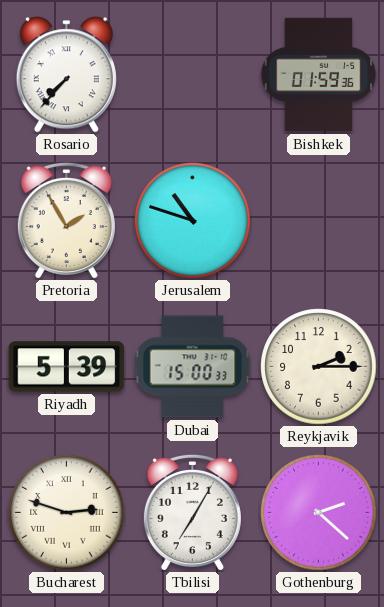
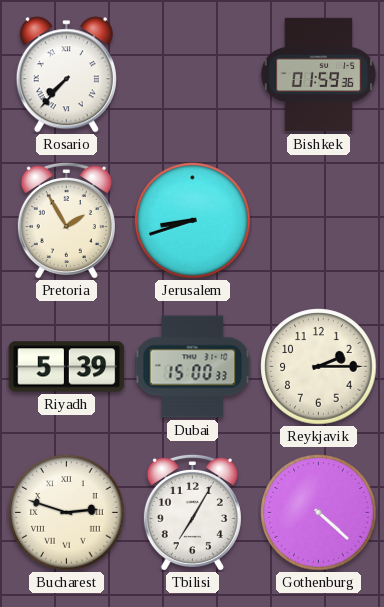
Jerusalem: 10:48 -> 8:42 (193, 221)
Gothenburg: 2:22 -> 4:22 (319, 513)
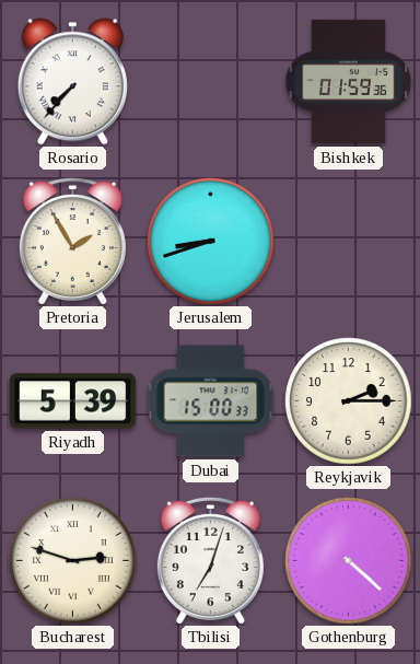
Tbilisi: 7:05 -> 7:03 (210, 560)
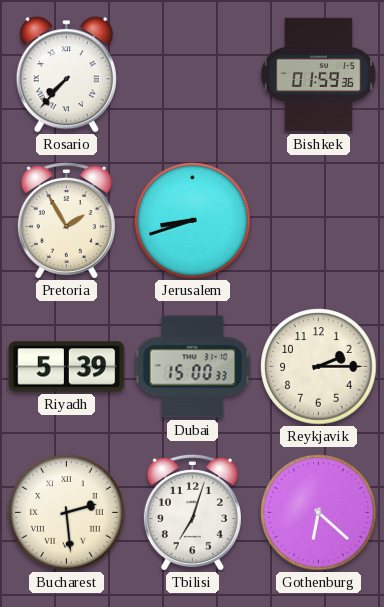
Bucharest: 2:48 -> 2:29 (67, 513)
Gothenburg: 4:22 -> 6:22 (319, 513)
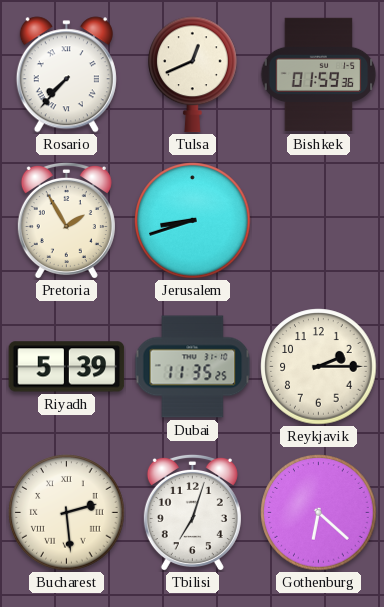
Tulsa: none -> 12:41 (193, 75)
Dubai: 15:00 -> 11:35 (193, 367)
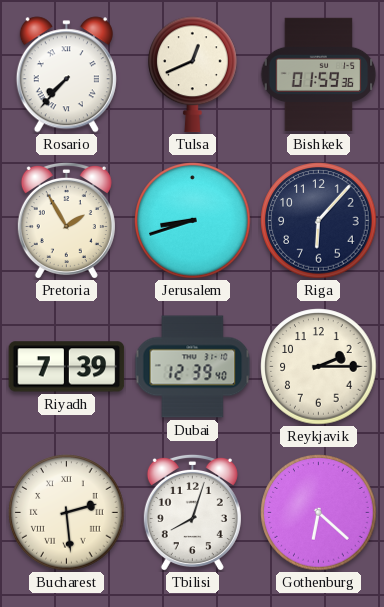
Riga: none -> 6:07 (319, 221)
Riyadh: 5:39 -> 7:39 (67, 367)
Dubai: 11:35 -> 12:39 (193, 367)
Tbilisi: 7:03 -> 8:03 (192, 512)
